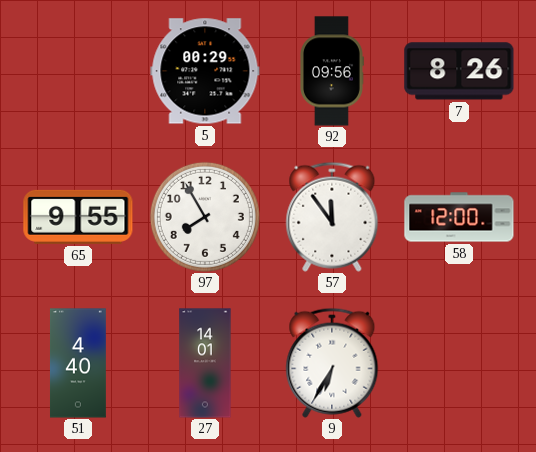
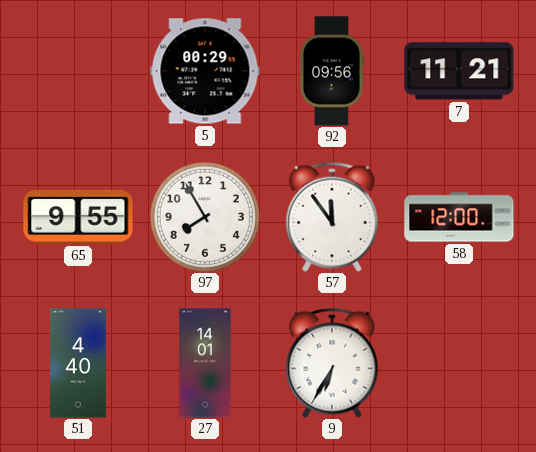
7: 8:26 -> 11:21 (459, 71)
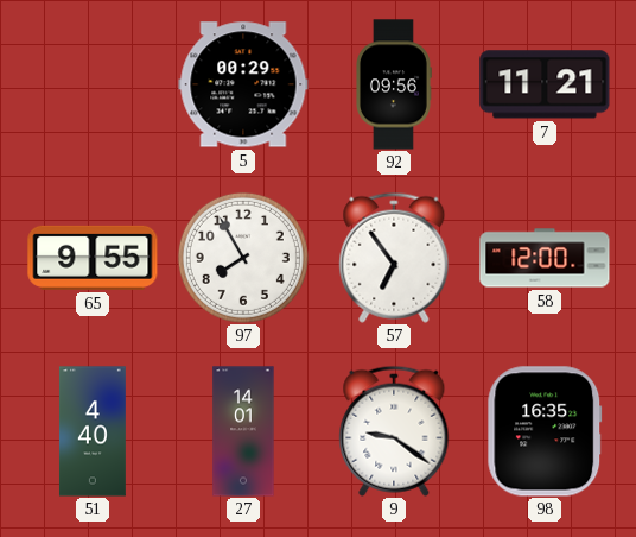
57: 11:54 -> 6:54 (394, 258)
9: 6:35 -> 9:21 (394, 431)
98: none -> 16:35 (545, 431)
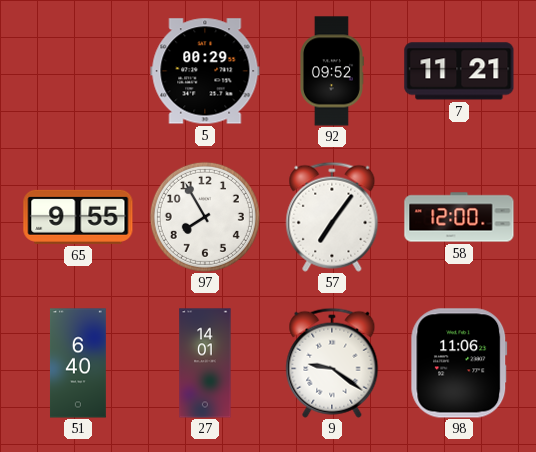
92: 09:56 -> 09:52 (332, 71)
57: 6:54 -> 7:06 (332, 217)
51: 4:40 -> 6:40 (78, 363)
98: 16:35 -> 11:06 (459, 363)
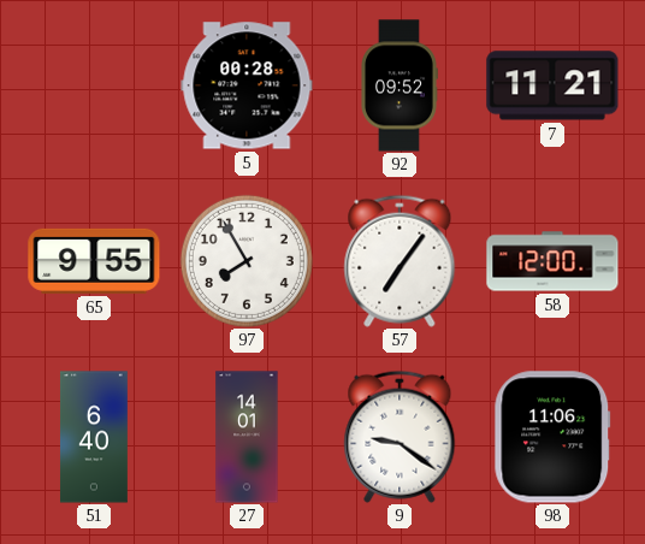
5: 00:29 -> 00:28 (247, 85)
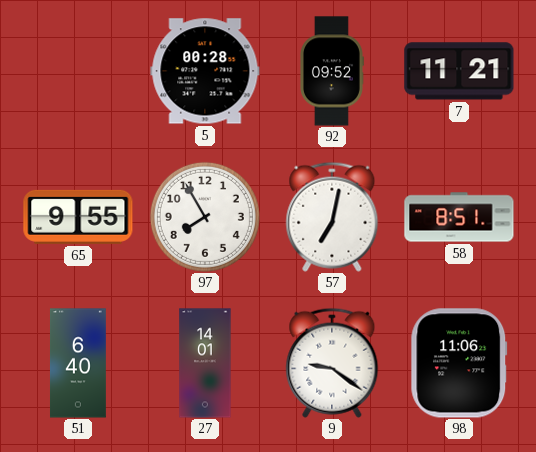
57: 7:06 -> 7:02 (332, 217)
58: 12:00 -> 8:51 (459, 217)
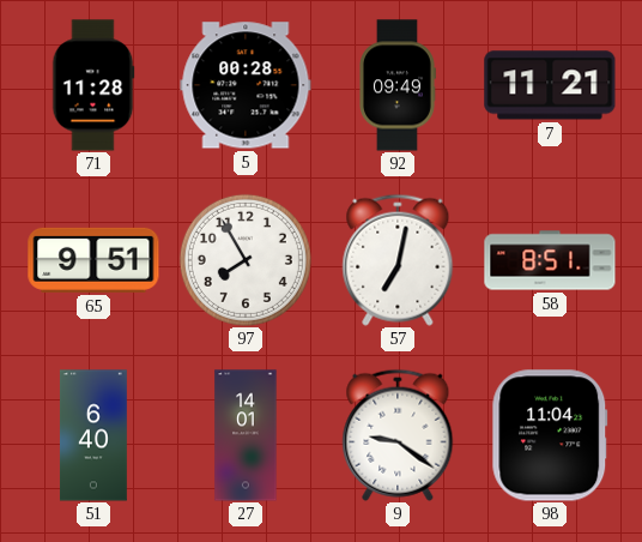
71: none -> 11:28 (93, 85)
92: 09:52 -> 09:49 (398, 85)
65: 9:55 -> 9:51 (93, 260)
98: 11:06 -> 11:04 (550, 435)
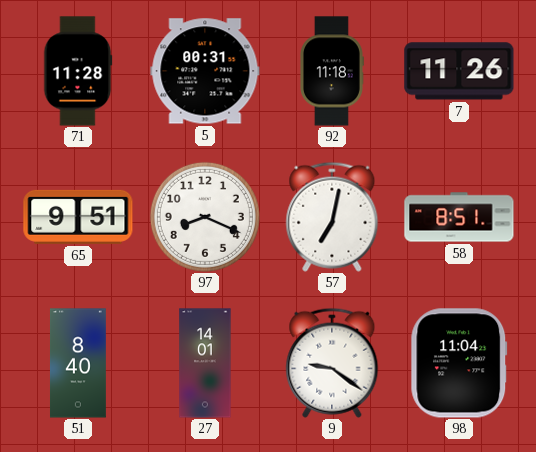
5: 00:28 -> 00:31 (205, 71)
92: 09:49 -> 11:18 (332, 71)
7: 11:21 -> 11:26 (459, 71)
97: 7:55 -> 8:19 (205, 217)
51: 6:40 -> 8:40 (78, 363)
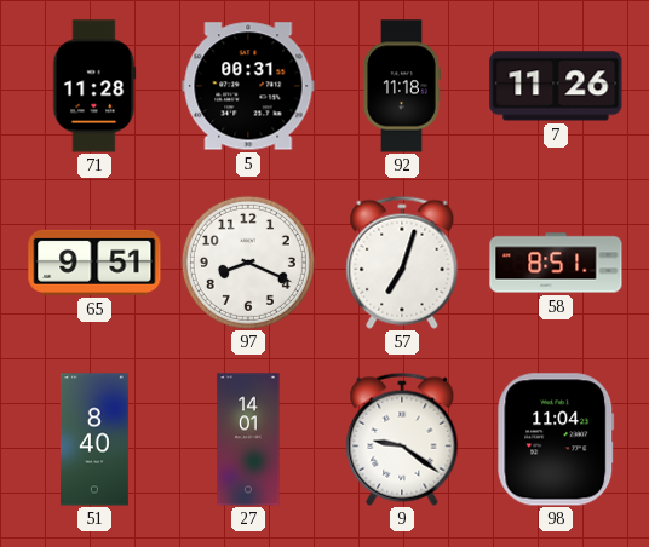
57: 7:02 -> 7:03 (402, 263)
